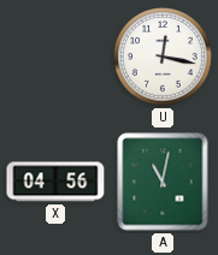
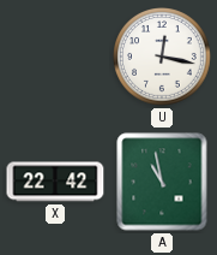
X: 04:56 -> 22:42 (55, 182)
A: 11:02 -> 10:58 (162, 182)
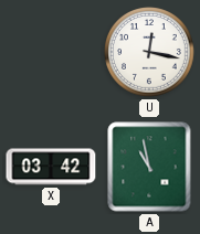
X: 22:42 -> 03:42 (51, 167)
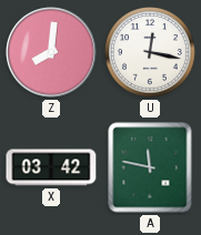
Z: none -> 8:01 (51, 52)
A: 10:58 -> 11:47 (150, 167)
